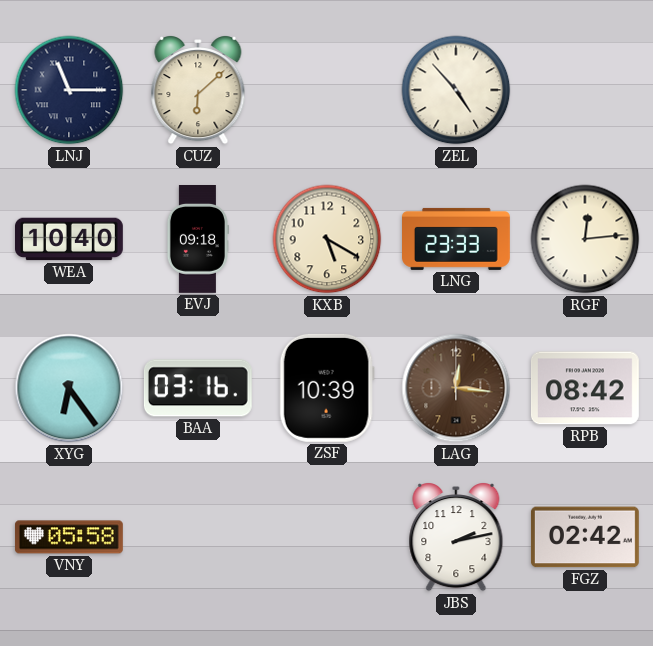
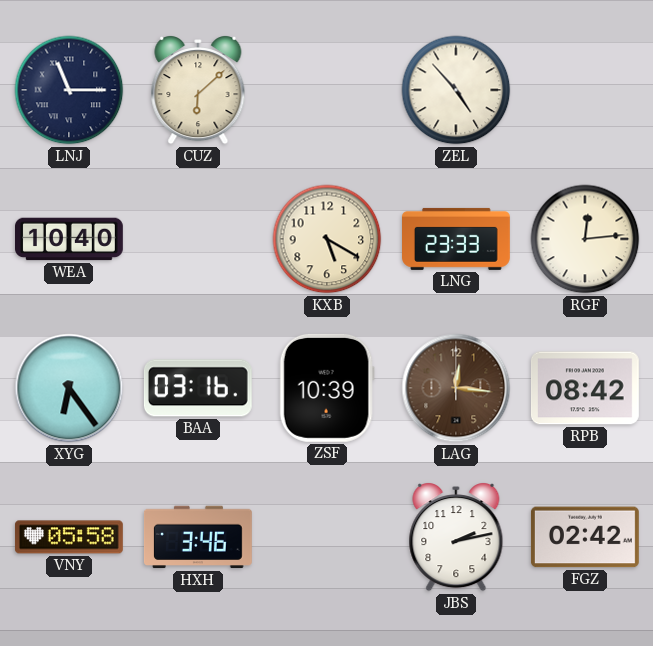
EVJ: 09:18 -> none (197, 240)
HXH: none -> 3:46 (198, 537)
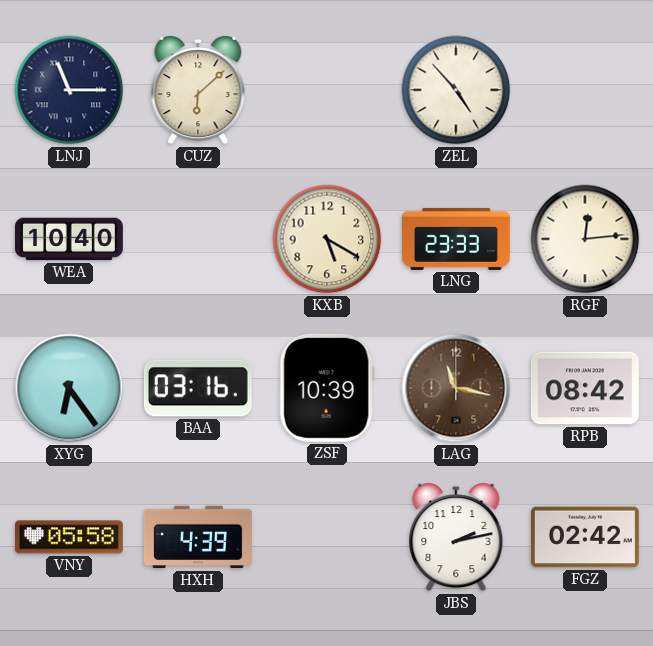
LAG: 12:16 -> 11:17 (456, 388)
HXH: 3:46 -> 4:39 (198, 537)
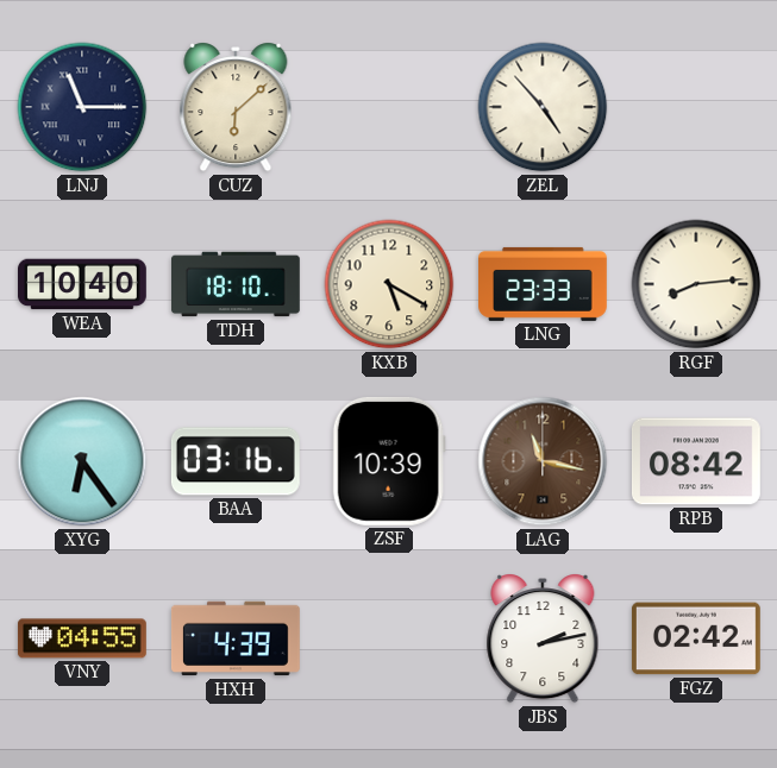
TDH: none -> 18:10 (237, 284)
RGF: 12:14 -> 8:14 (696, 284)
VNY: 05:58 -> 04:55 (82, 638)
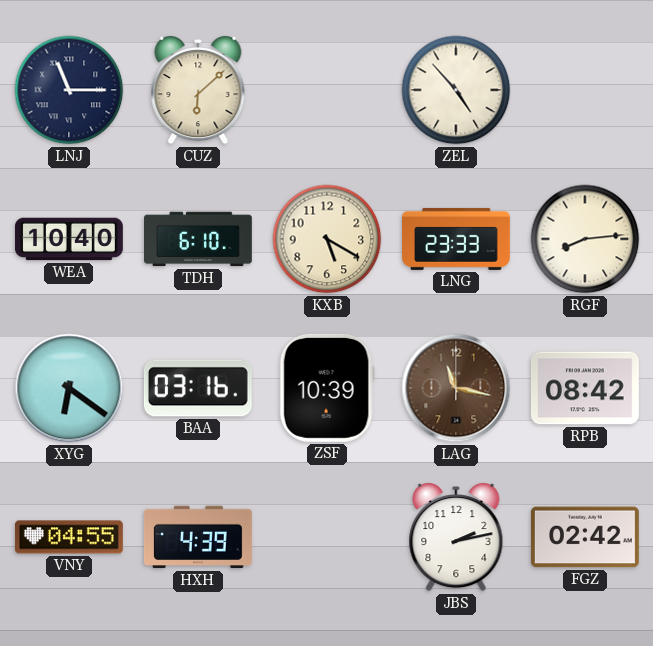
TDH: 18:10 -> 6:10 (199, 239)
XYG: 6:24 -> 6:21 (69, 388)
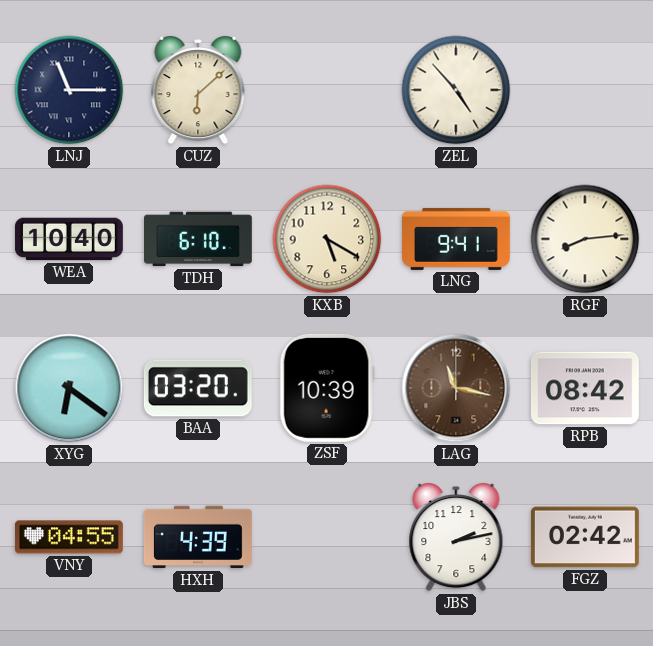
LNG: 23:33 -> 9:41 (457, 239)
BAA: 03:16 -> 03:20 (198, 388)
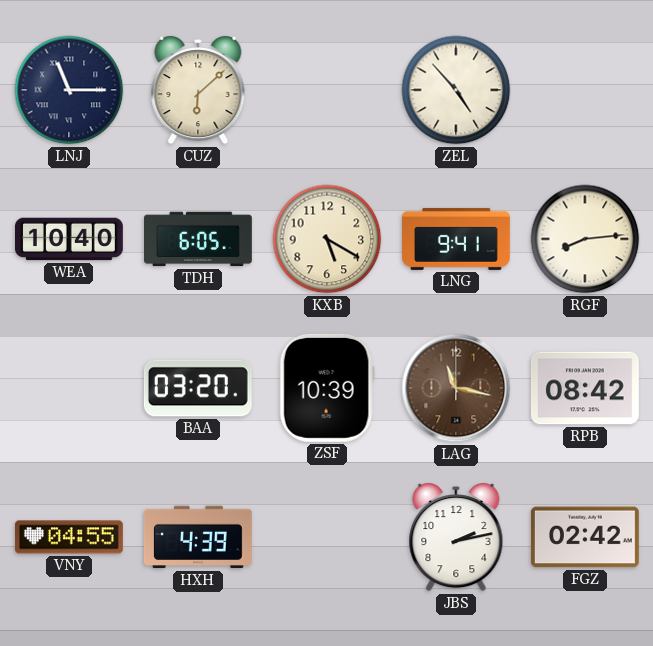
TDH: 6:10 -> 6:05 (199, 239)
XYG: 6:21 -> none (69, 388)
